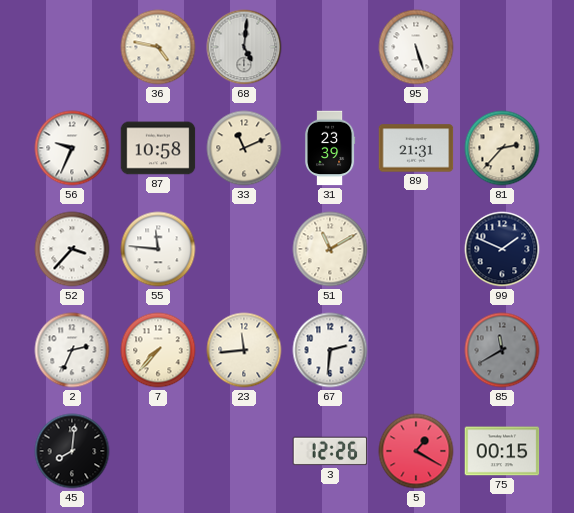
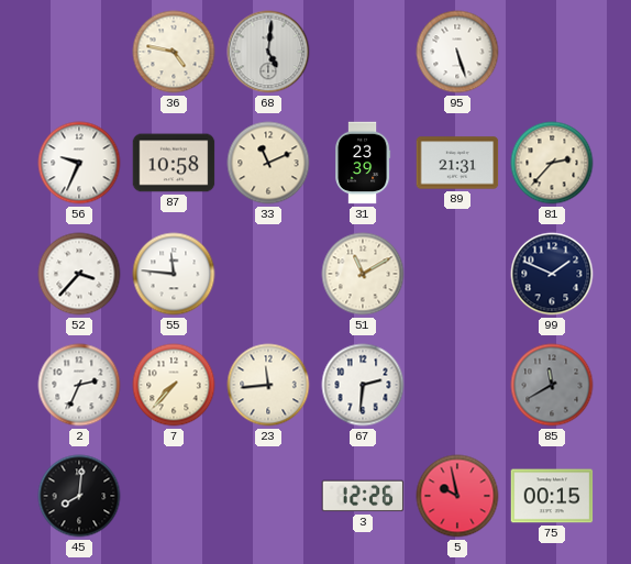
5: 1:20 -> 9:58 (457, 496)
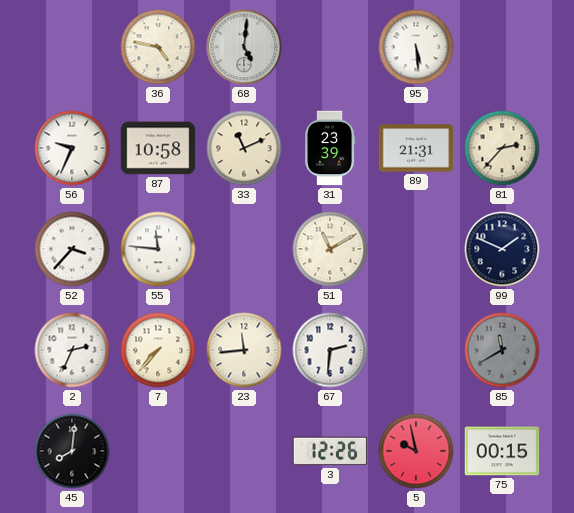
95: 5:27 -> 5:29 (416, 47)
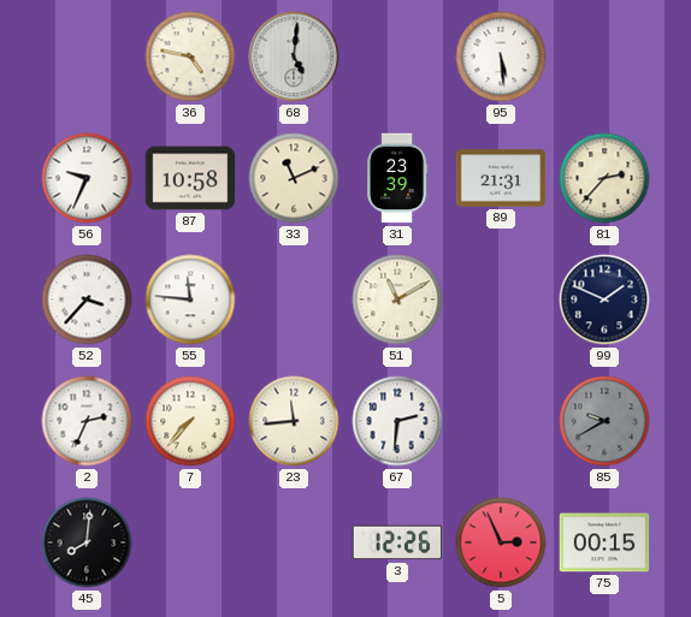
85: 11:40 -> 9:40 (604, 421)
5: 9:58 -> 2:56 (501, 542)
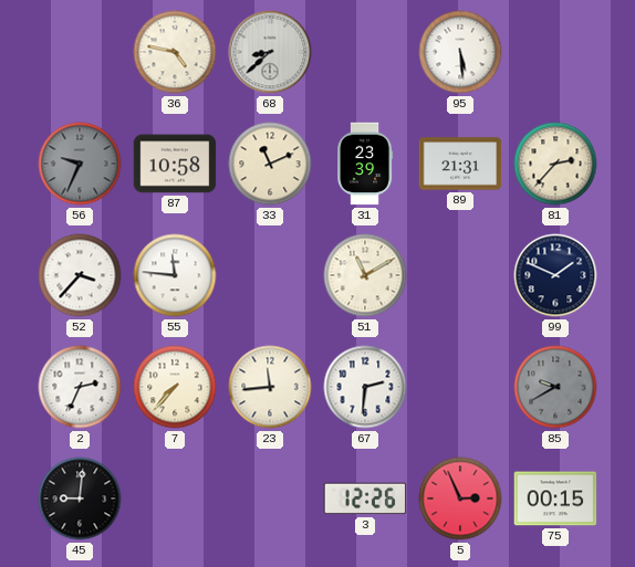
68: 5:01 -> 8:38 (270, 52)
56 dial: white -> grey (80, 164)
45: 8:01 -> 9:01 (80, 498)
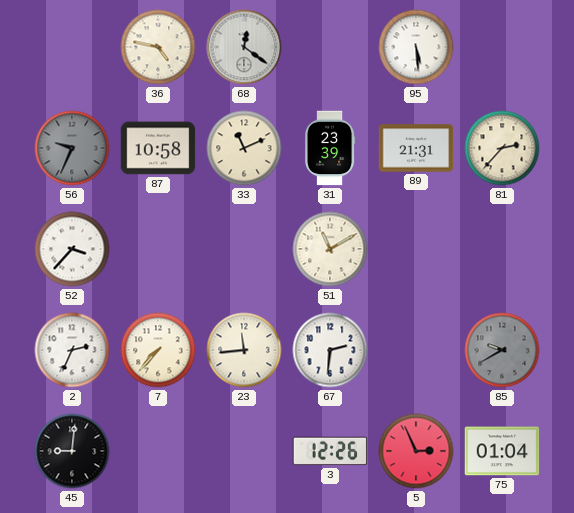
68: 8:38 -> 12:21 (244, 47)
55: 11:46 -> none (175, 275)
99: 1:49 -> none (555, 275)
75: 00:15 -> 01:04 (502, 451)
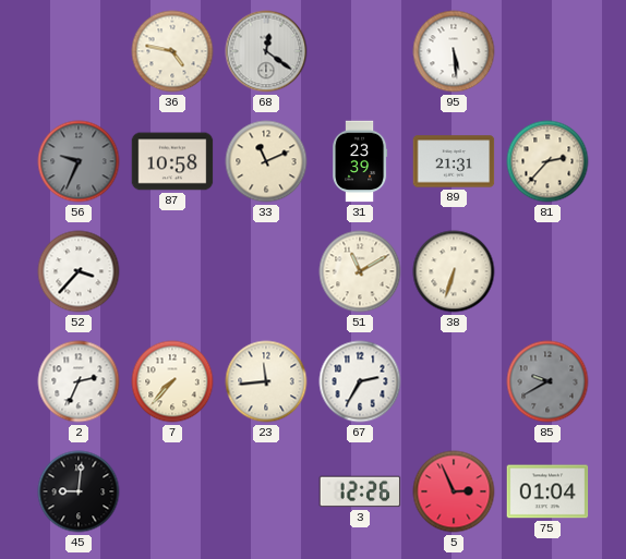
38: none -> 6:33 (454, 271)
67: 2:31 -> 2:35 (360, 381)
